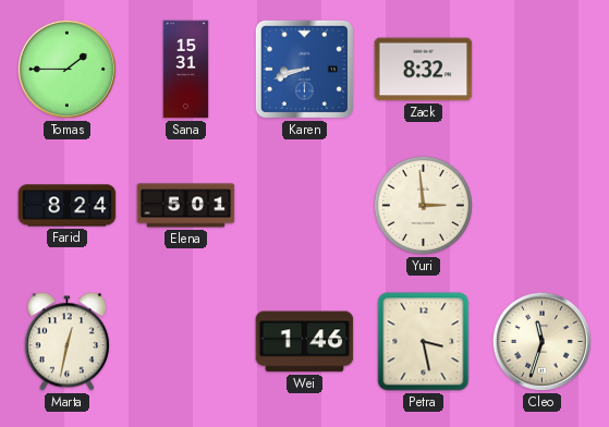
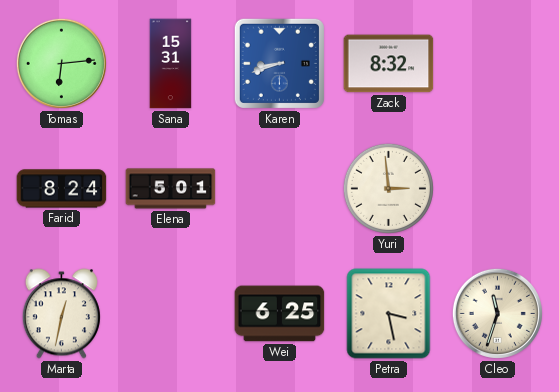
Tomas: 1:45 -> 6:14 (61, 63)
Wei: 1:46 -> 6:25 (280, 314)
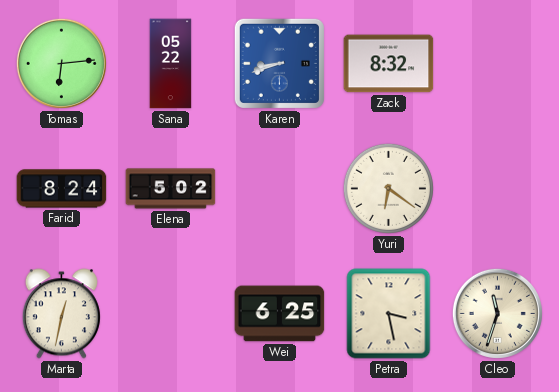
Sana: 15:31 -> 05:22 (171, 64)
Elena: 5:01 -> 5:02 (171, 189)
Yuri: 2:59 -> 6:21 (388, 188)
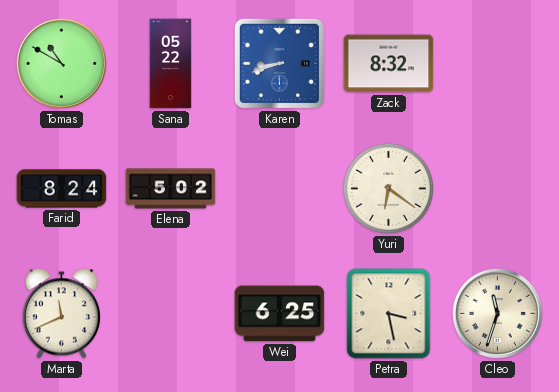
Tomas: 6:14 -> 10:50 (61, 63)
Marta: 12:32 -> 11:41 (61, 314)
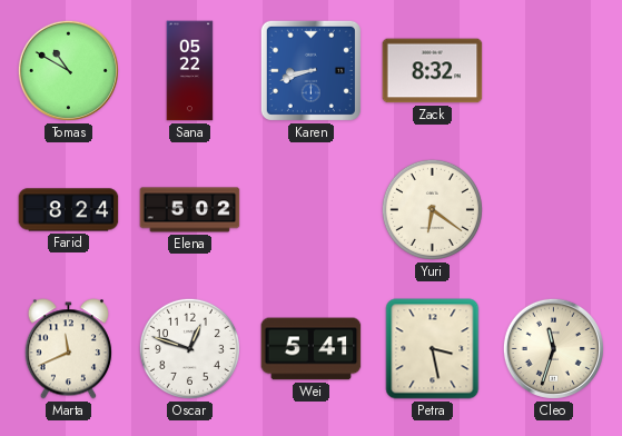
Oscar: none -> 12:48 (189, 348)
Wei: 6:25 -> 5:41 (312, 349)
